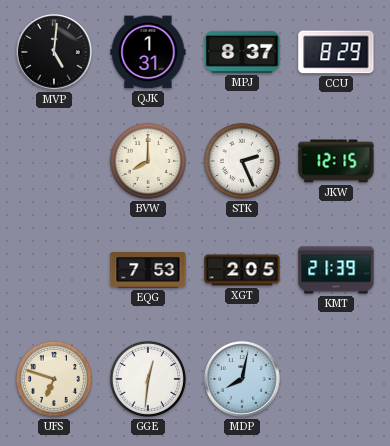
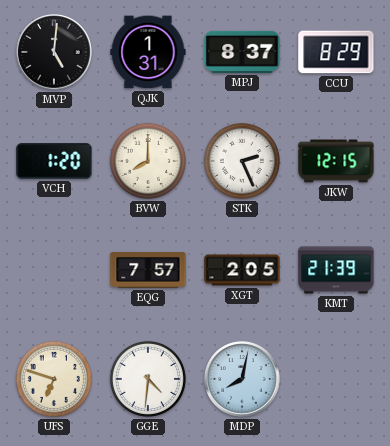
VCH: none -> 1:20 (54, 161)
EQG: 7:53 -> 7:57 (148, 271)
GGE: 12:31 -> 4:31 (148, 379)
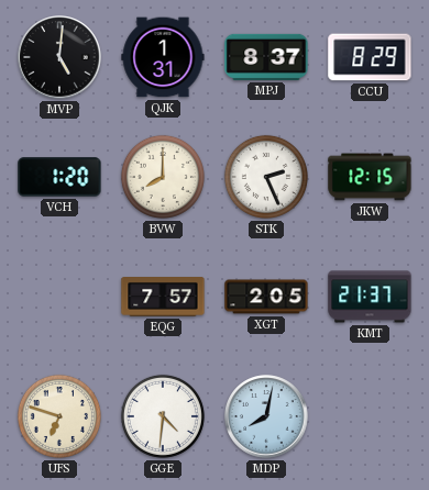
KMT: 21:39 -> 21:37 (370, 297)
